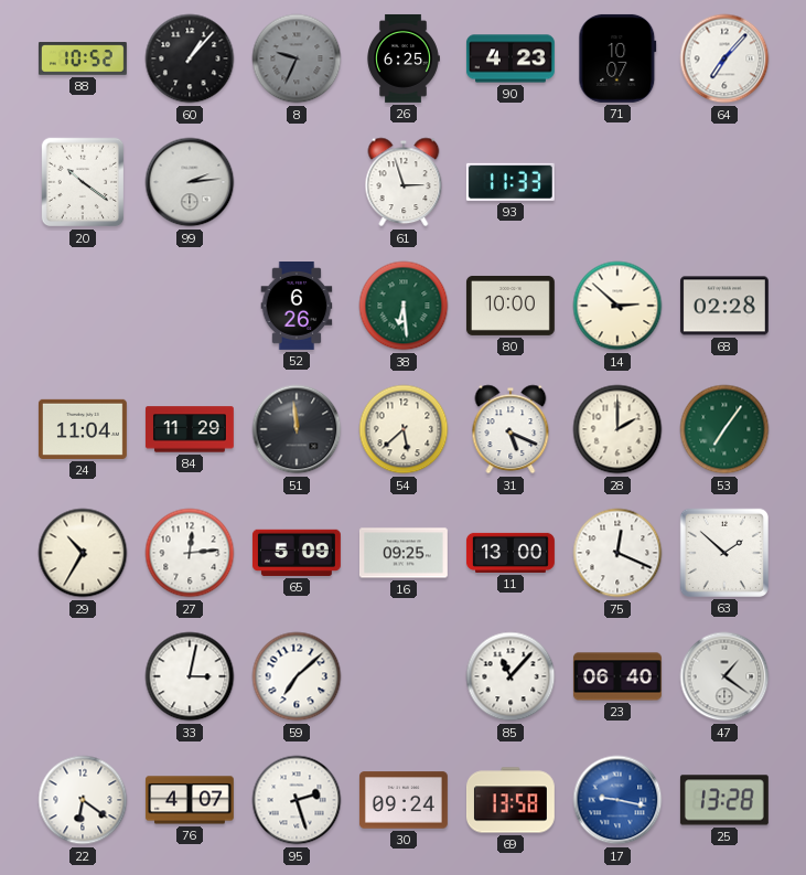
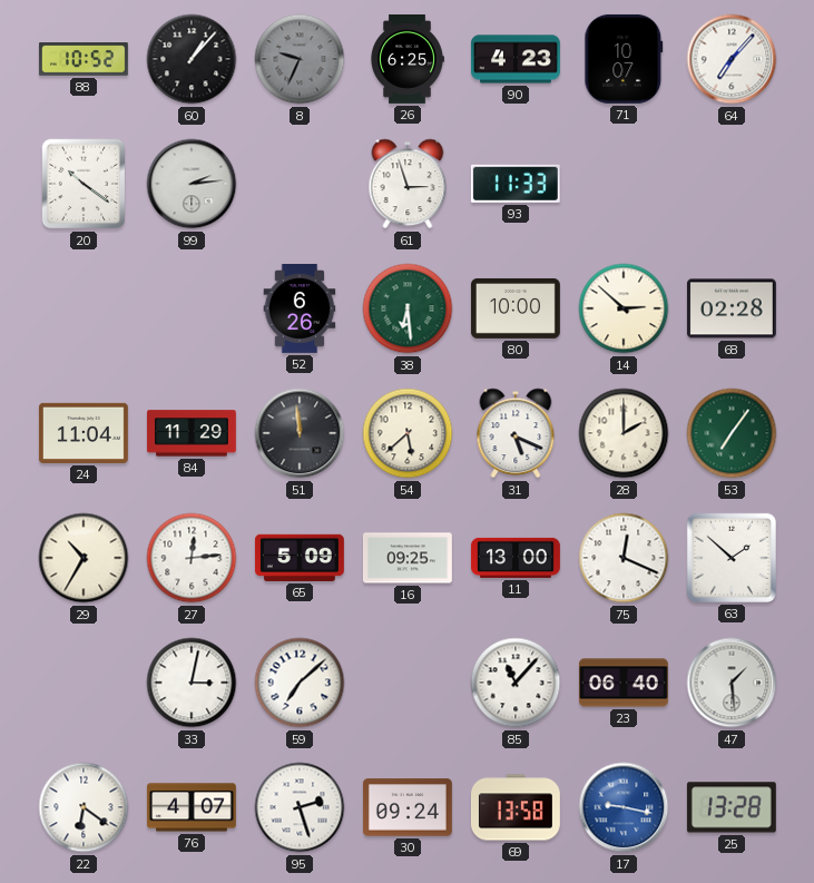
47: 1:21 -> 1:29 (732, 683)
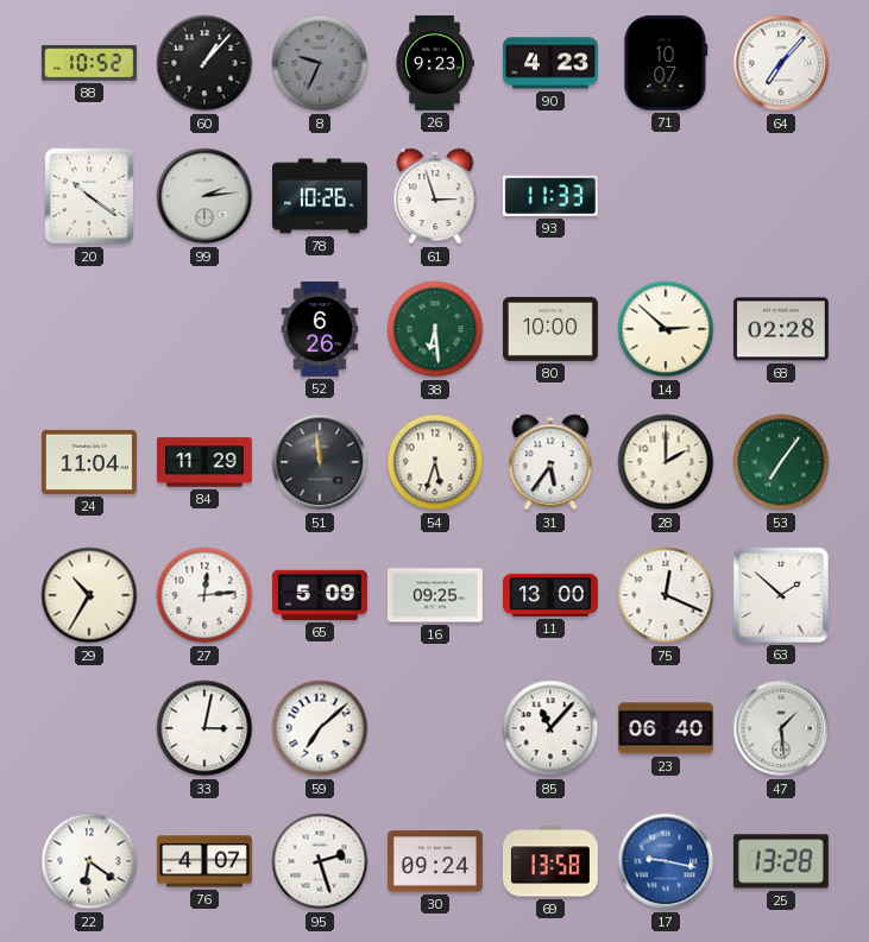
26: 6:25 -> 9:23 (435, 63)
78: none -> 10:26 (320, 196)
54: 5:38 -> 5:33 (435, 462)
31: 5:19 -> 5:36 (550, 462)
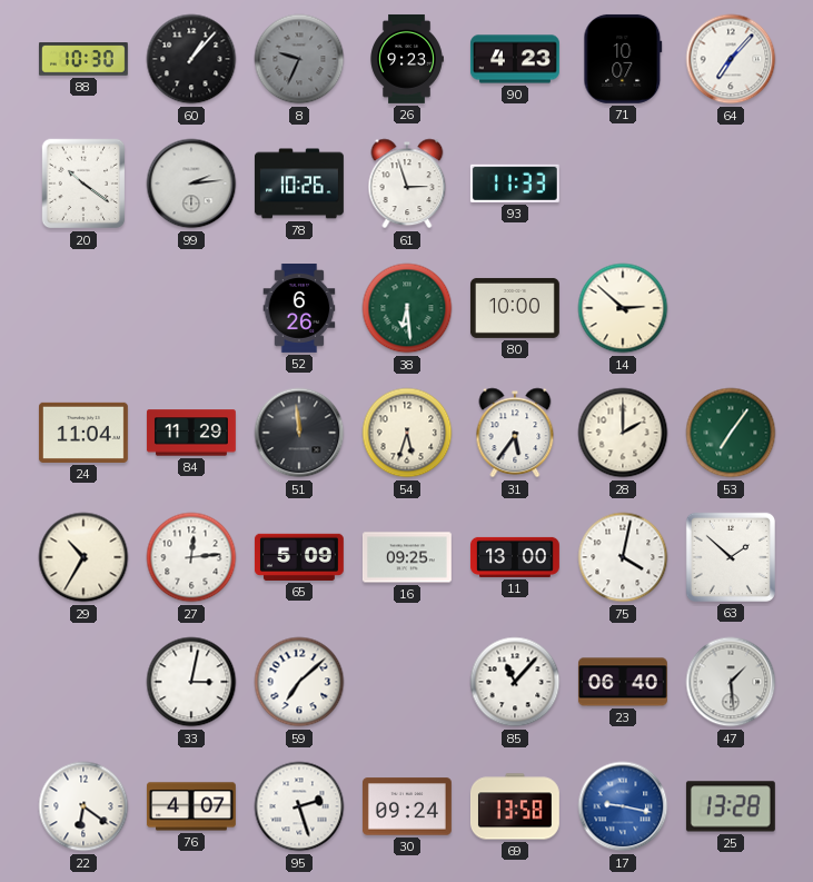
88: 10:52 -> 10:30 (83, 59)
68: 02:28 -> none (781, 329)
75: 12:19 -> 4:02 (623, 557)
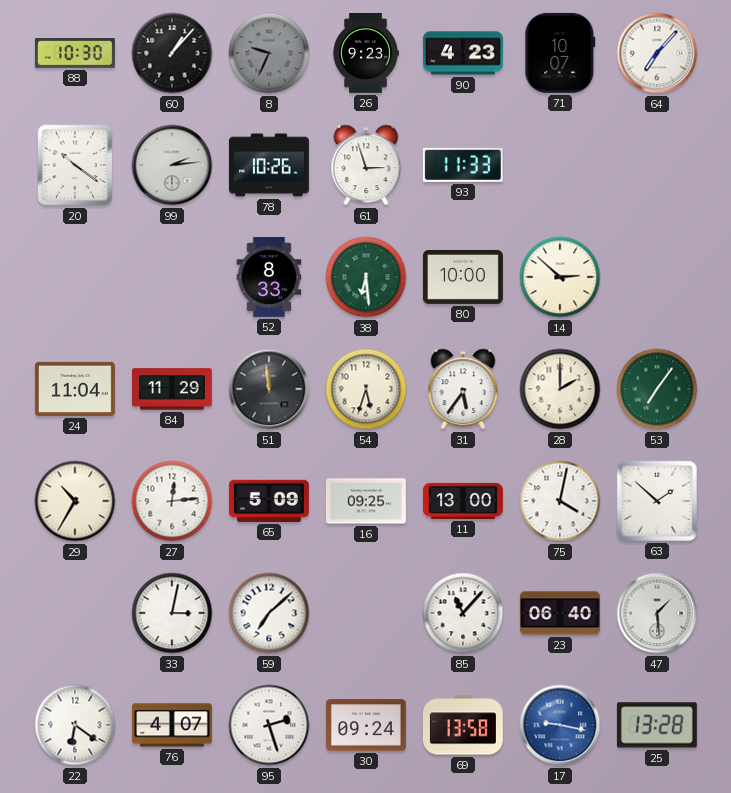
52: 6:26 -> 8:33 (269, 278)
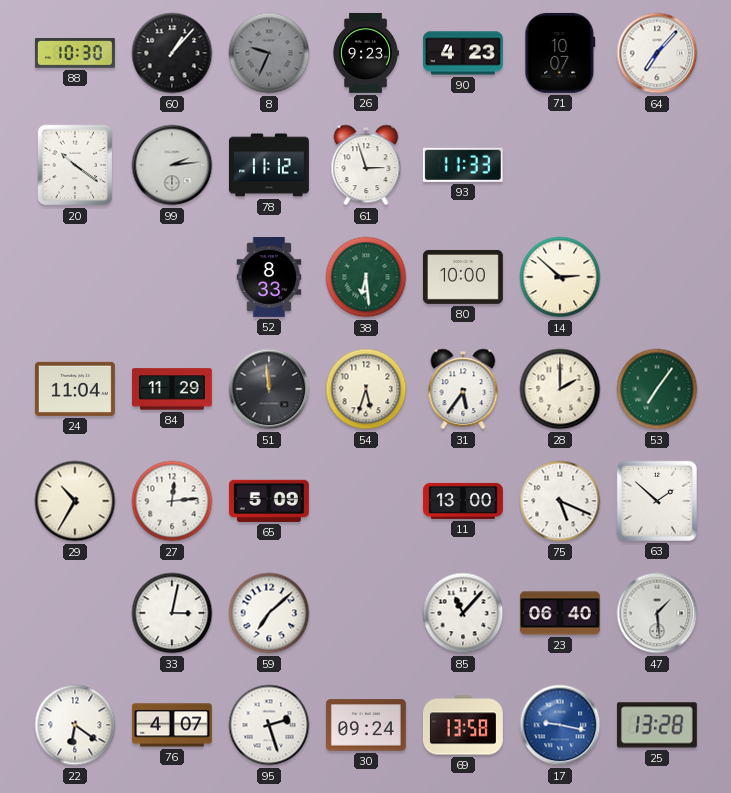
78: 10:26 -> 11:12 (269, 165)
16: 09:25 -> none (366, 501)
75: 4:02 -> 5:19 (560, 501)
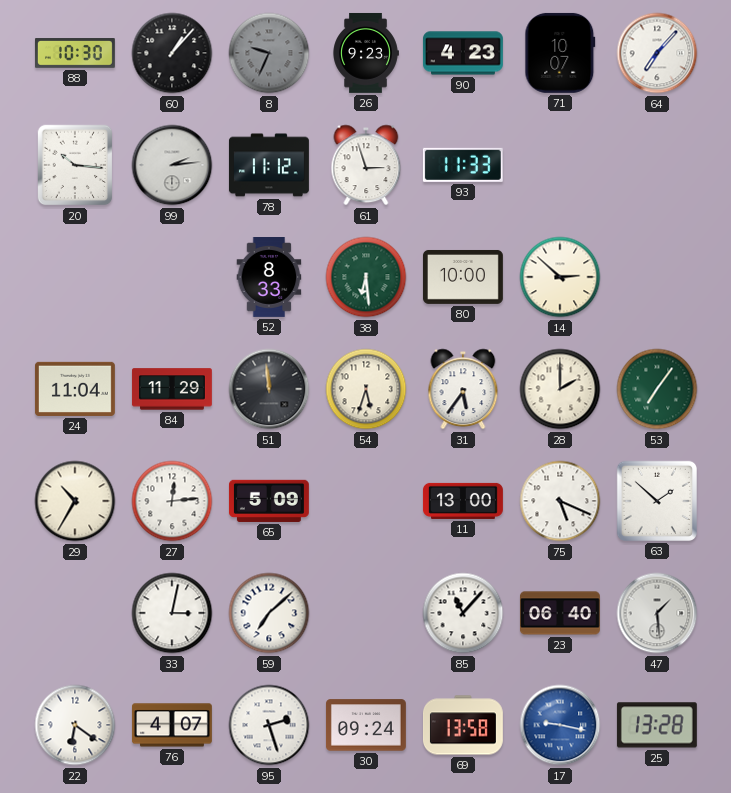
20: 10:21 -> 10:16 (75, 165)
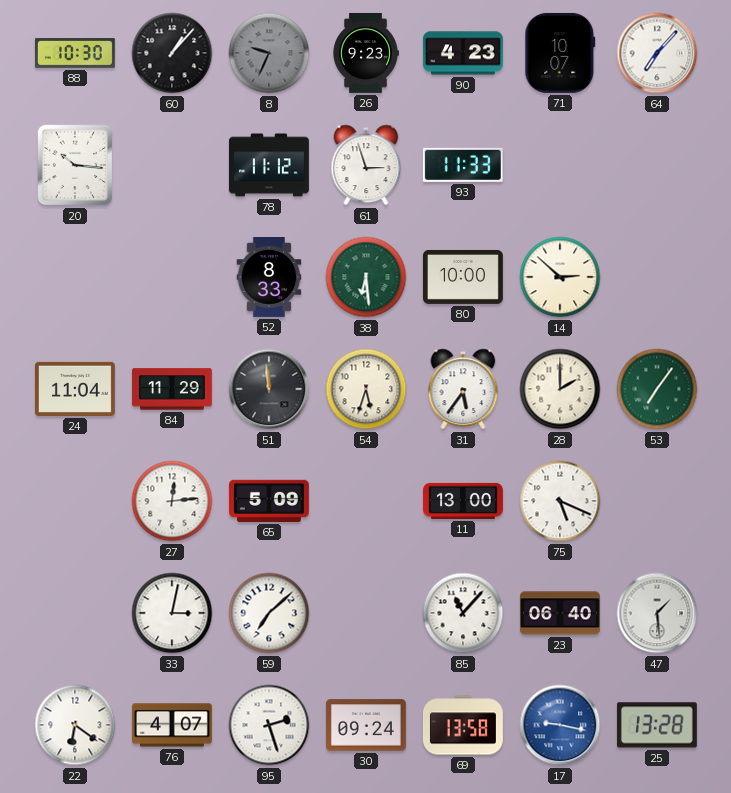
99: 2:14 -> none (172, 165)
29: 10:35 -> none (75, 501)
63: 1:52 -> none (657, 501)
